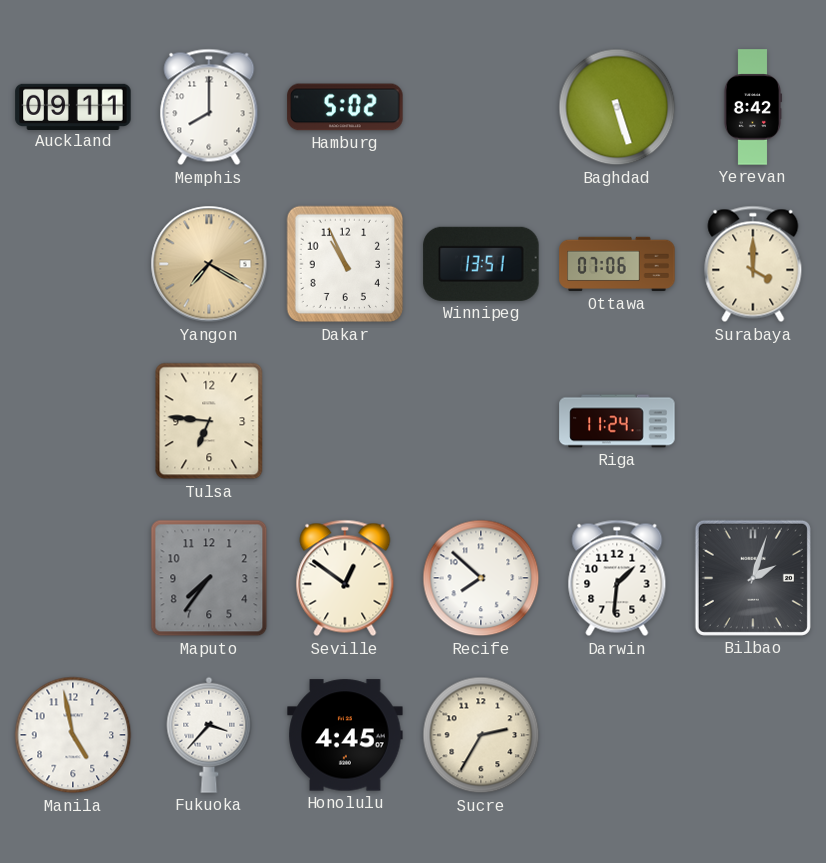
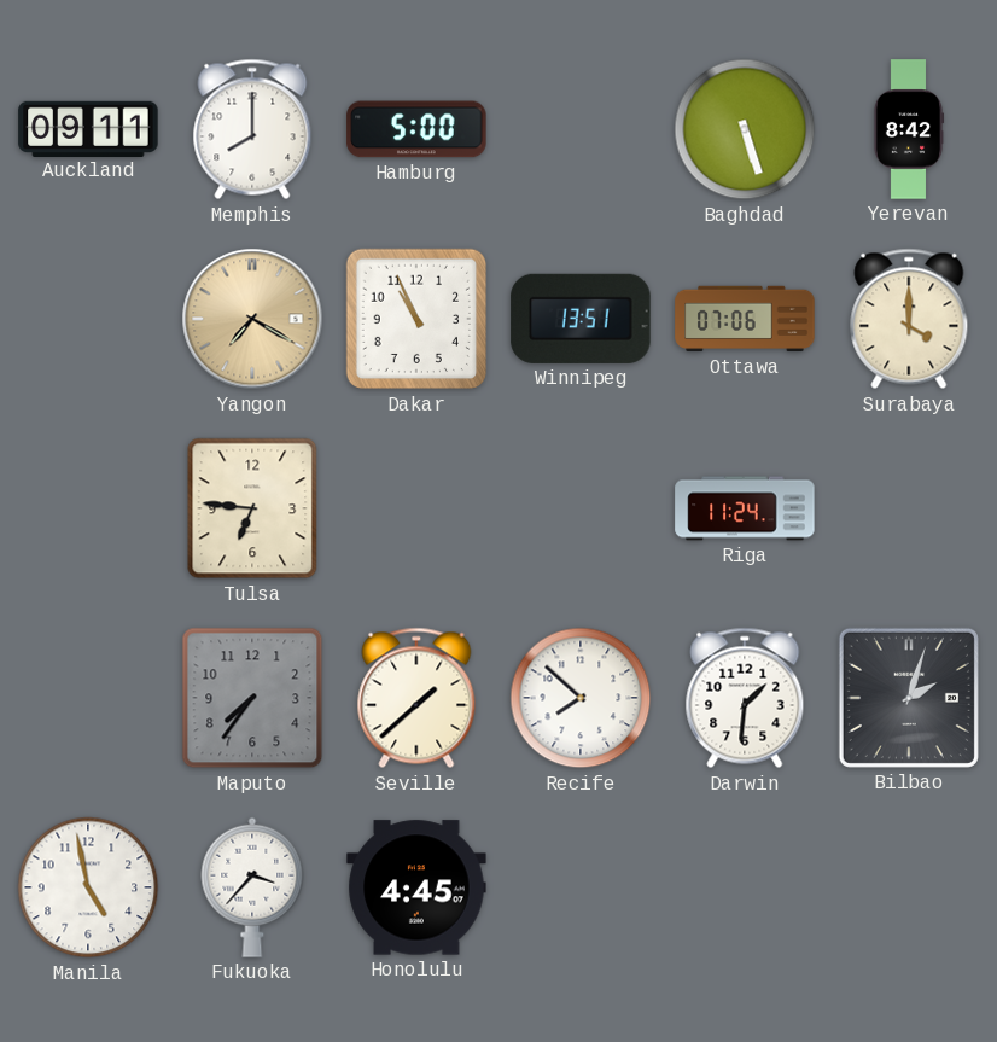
Hamburg: 5:02 -> 5:00 (416, 129)
Seville: 12:51 -> 1:38 (416, 698)
Sucre: 2:35 -> none (481, 735)
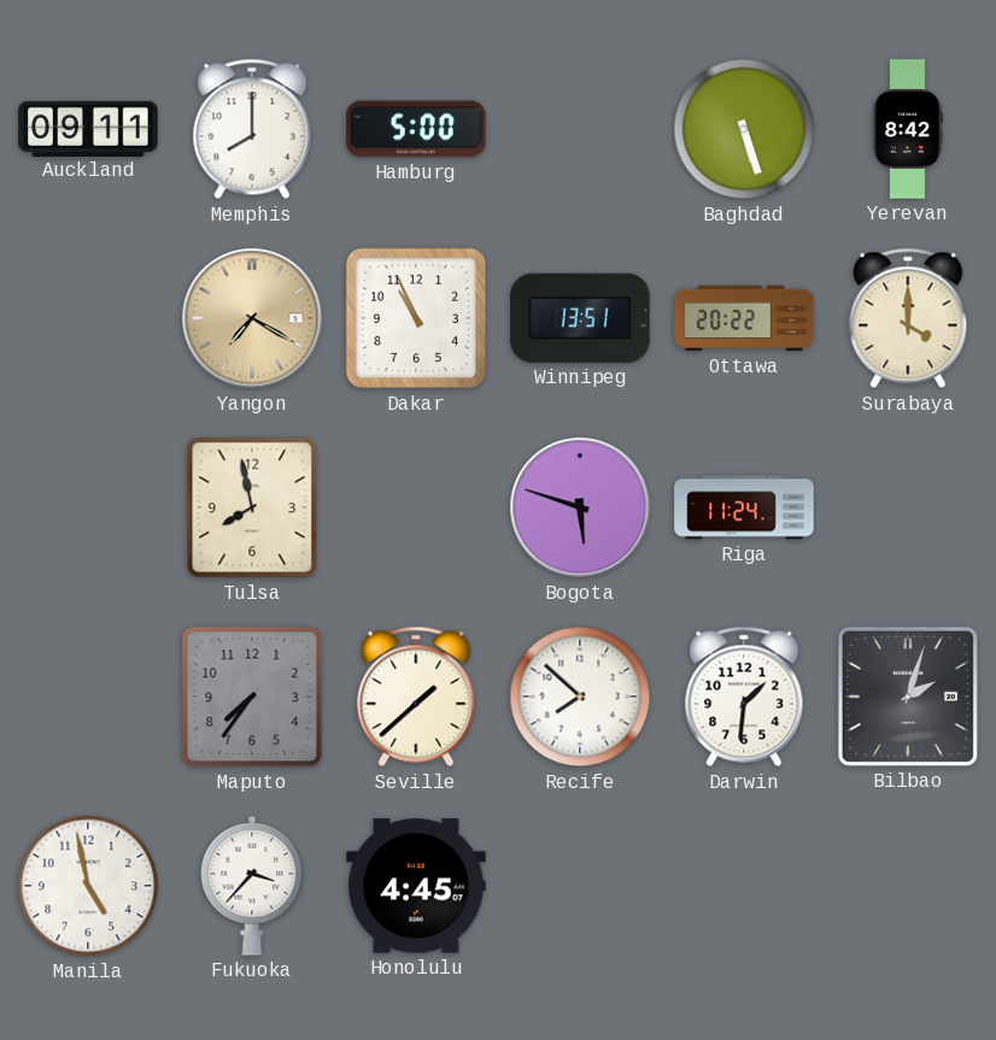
Ottawa: 07:06 -> 20:22 (744, 318)
Tulsa: 6:46 -> 7:58 (252, 507)
Bogota: none -> 5:48 (580, 507)
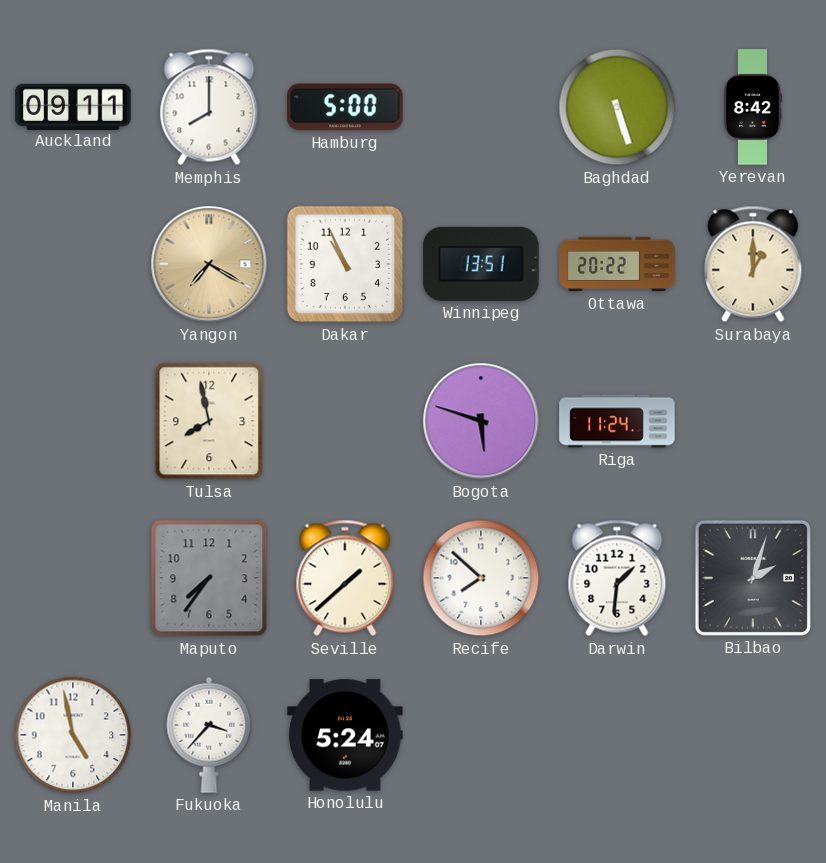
Surabaya: 4:00 -> 1:00 (753, 264)
Honolulu: 4:45 -> 5:24 (345, 735)
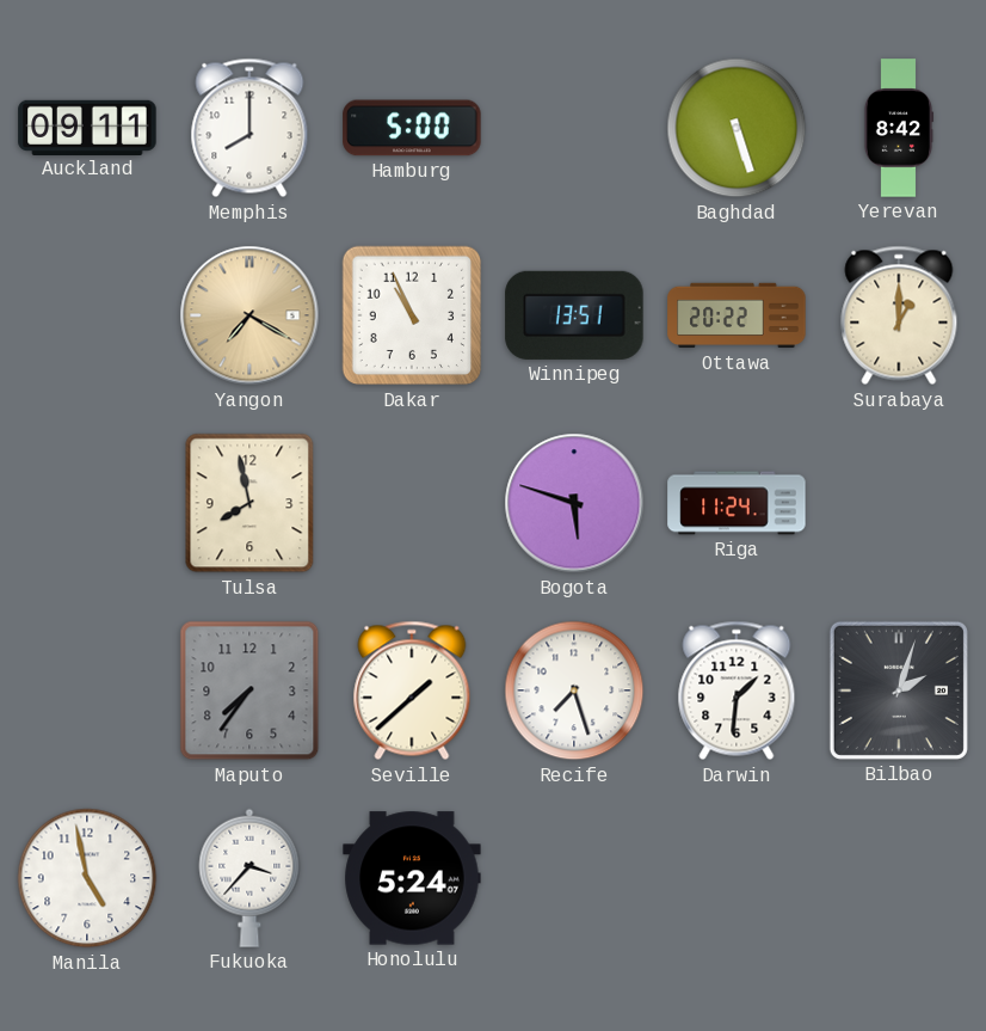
Recife: 7:52 -> 7:27 (574, 691)
